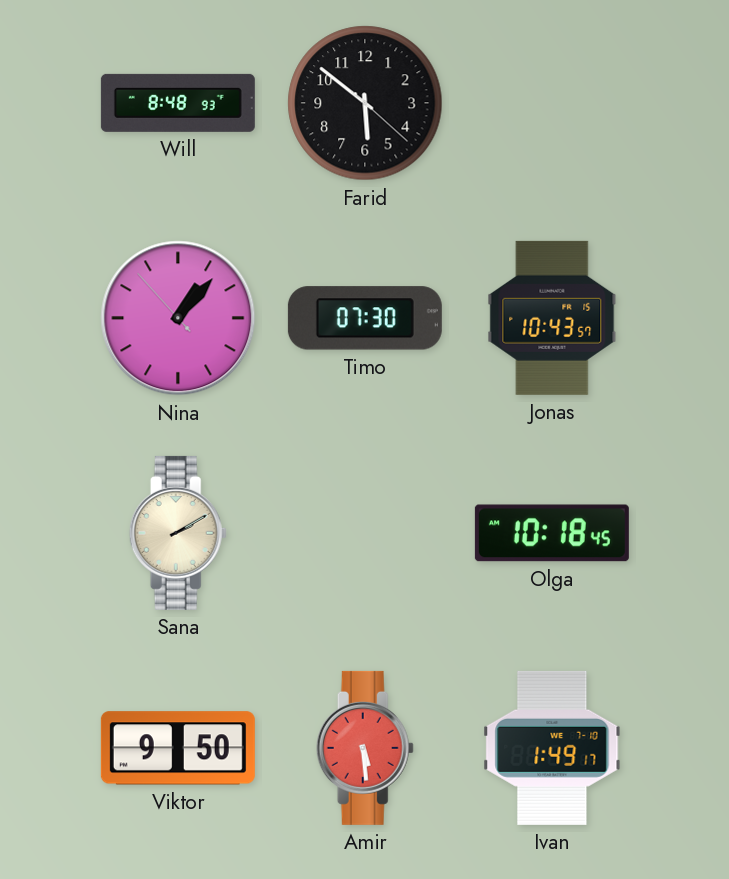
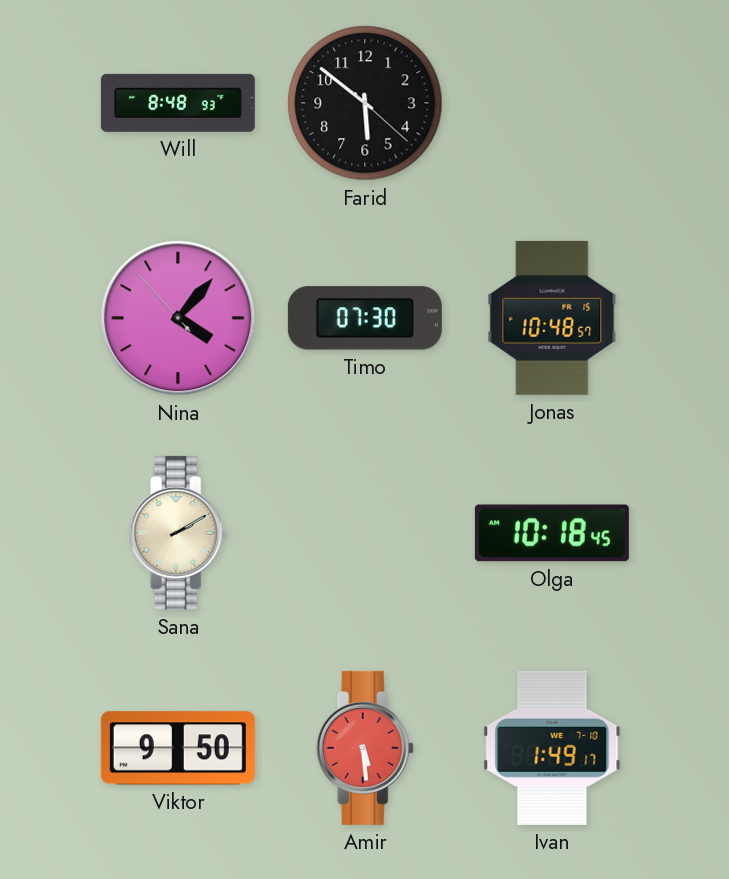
Nina: 1:06 -> 4:06 (178, 318)
Jonas: 10:43 -> 10:48 (552, 318)
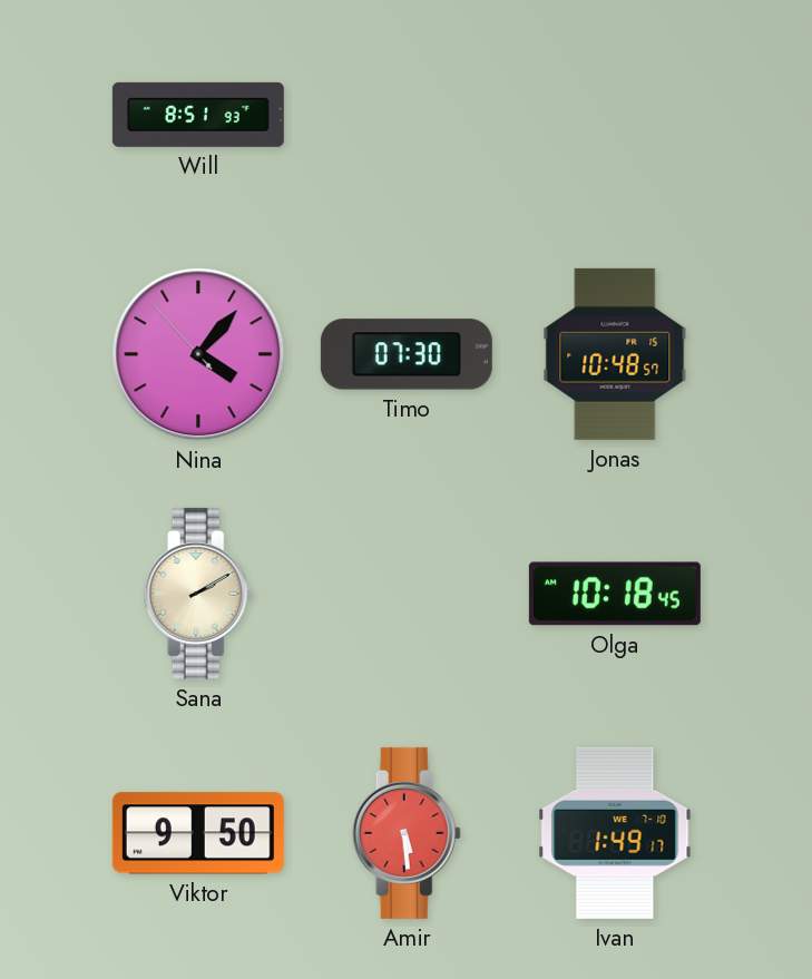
Will: 8:48 -> 8:51 (198, 115)
Farid: 5:51 -> none (365, 103)
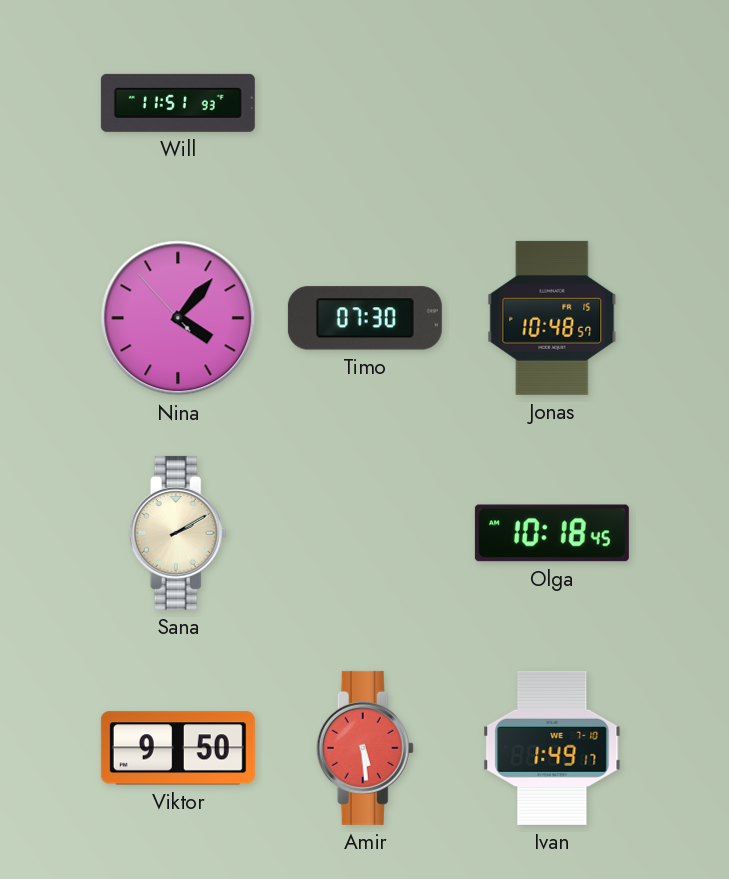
Will: 8:51 -> 11:51 (178, 103)
